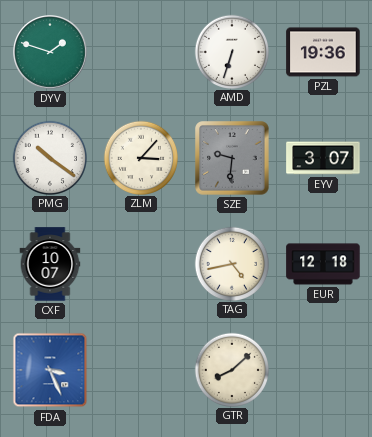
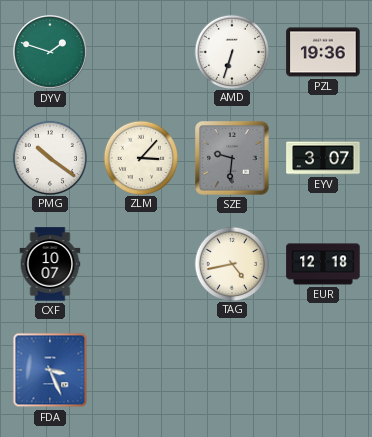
GTR: 8:08 -> none (231, 369)
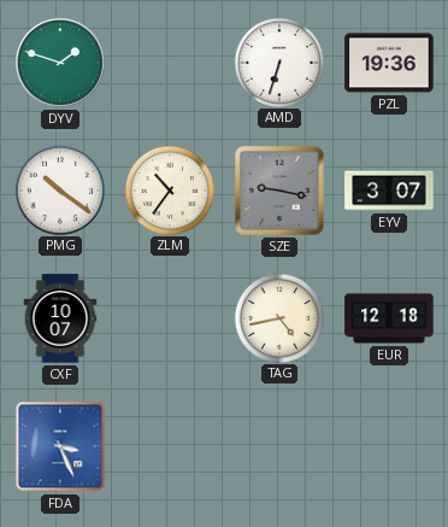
ZLM: 3:07 -> 10:36 (169, 189)
SZE: 9:31 -> 9:17 (279, 191)
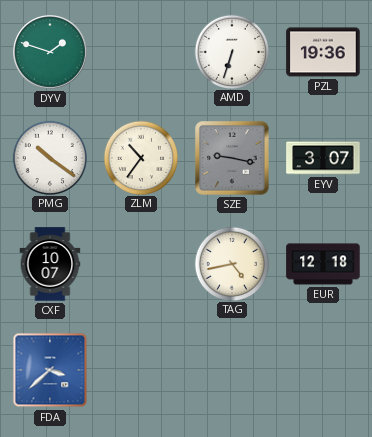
FDA: 3:26 -> 3:38 (50, 370)
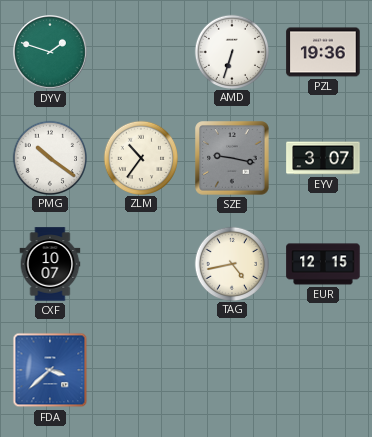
EUR: 12:18 -> 12:15 (323, 264)
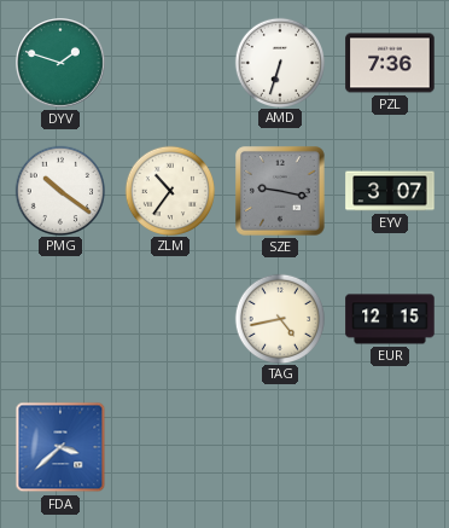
PZL: 19:36 -> 7:36 (390, 63)
CXF: 10:07 -> none (50, 264)
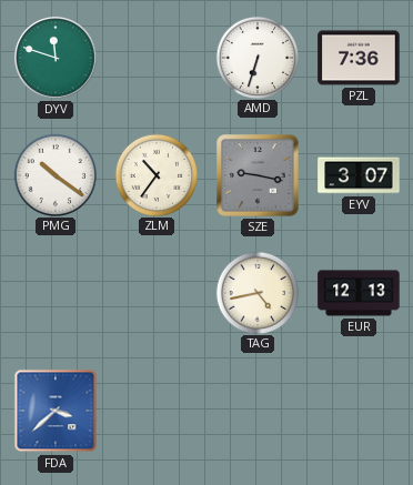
DYV: 1:48 -> 11:48 (57, 59)
EUR: 12:15 -> 12:13 (359, 293)
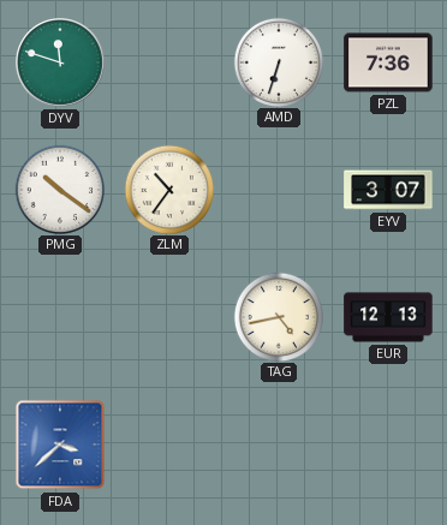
SZE: 9:17 -> none (258, 175)
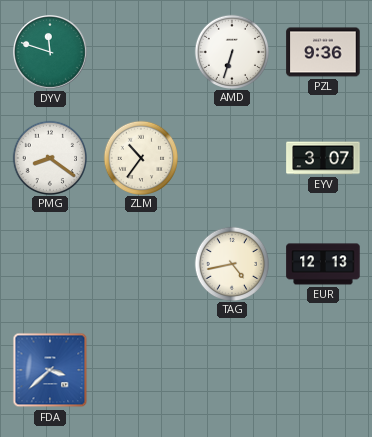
PZL: 7:36 -> 9:36 (323, 52)
PMG: 10:21 -> 8:21 (49, 157)
